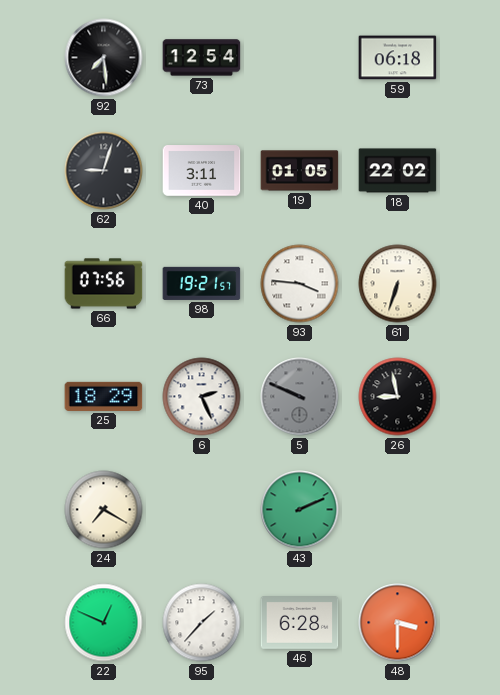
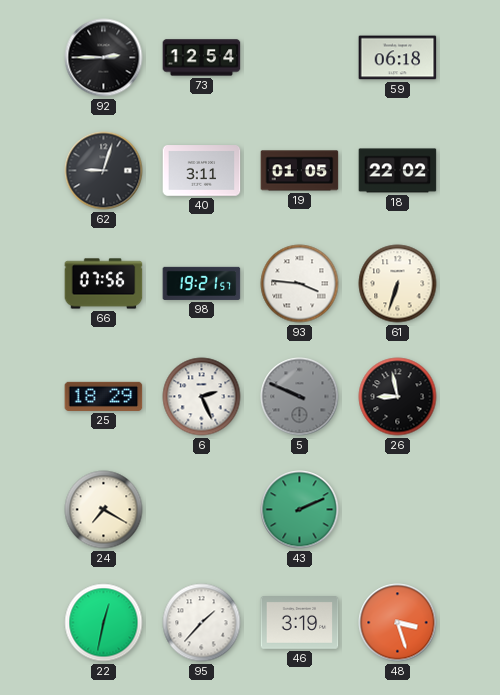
92: 7:29 -> 2:45 (104, 58)
22: 12:49 -> 12:32 (104, 623)
46: 6:28 -> 3:19 (300, 623)
48: 3:30 -> 3:27 (398, 623)
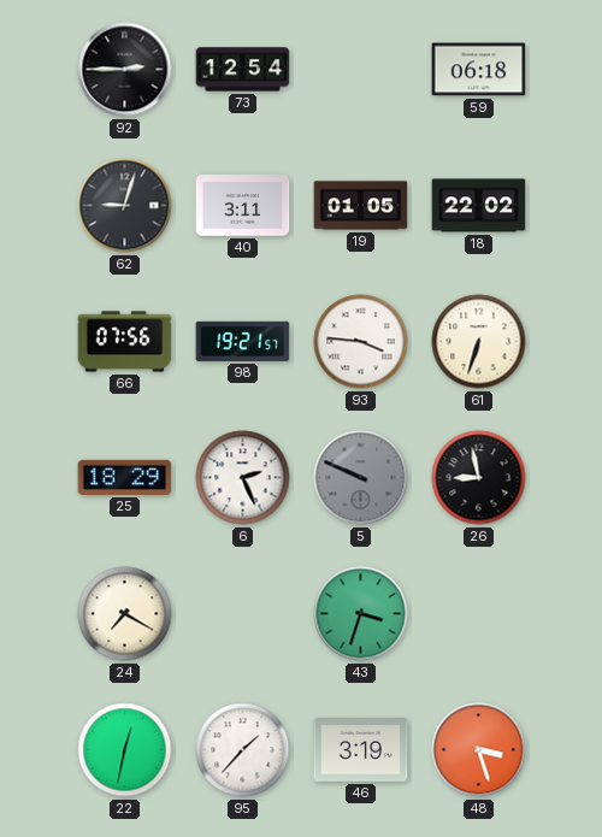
43: 2:11 -> 3:33 (361, 614)
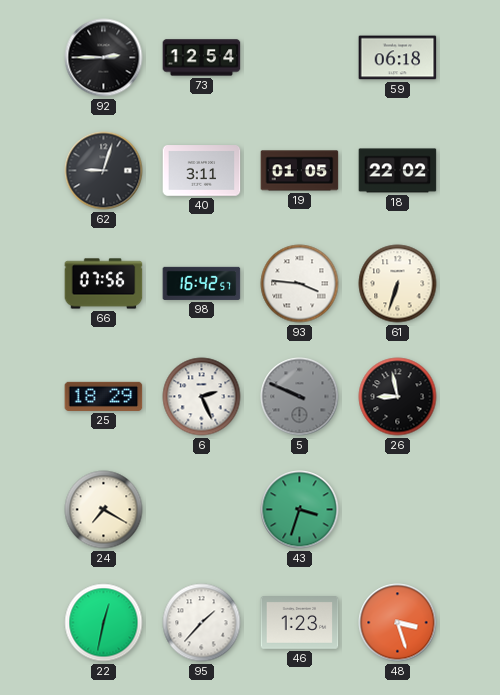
98: 19:21 -> 16:42 (202, 283)
46: 3:19 -> 1:23 (300, 623)
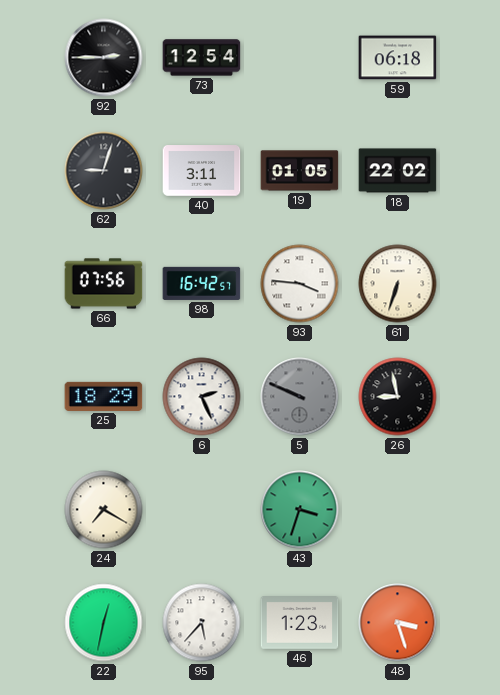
95: 1:37 -> 5:37 (202, 623)
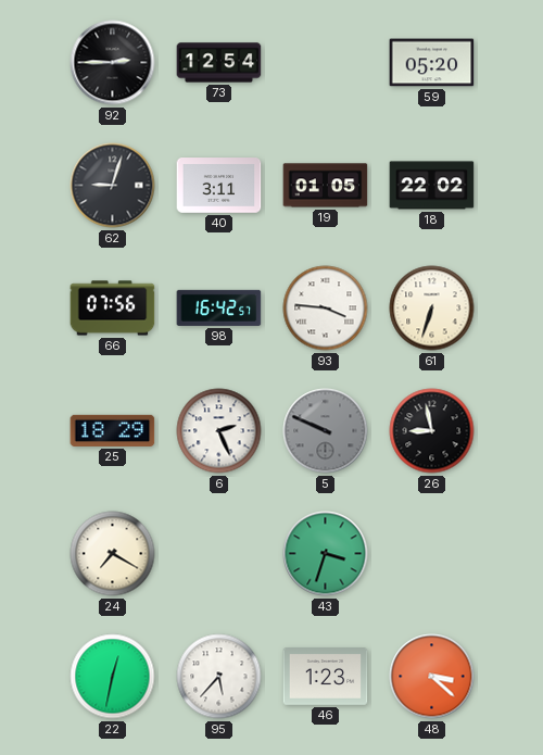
59: 06:18 -> 05:20 (432, 63)
48: 3:27 -> 3:22 (432, 677)
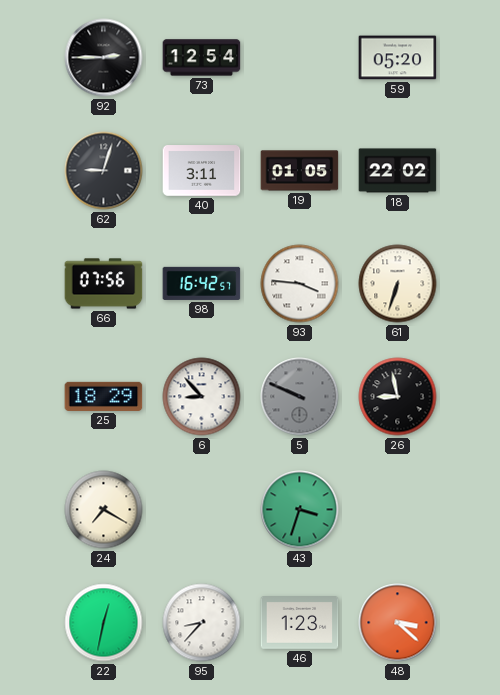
6: 2:26 -> 8:53 (202, 397)
95: 5:37 -> 8:37 (202, 623)
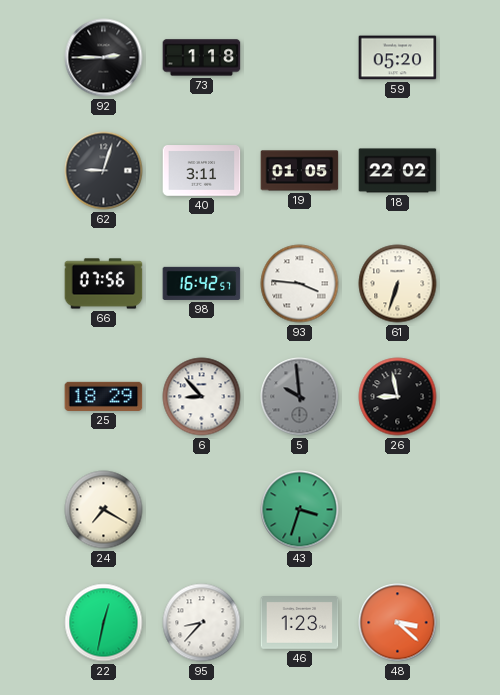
73: 12:54 -> 1:18 (202, 58)
5: 9:49 -> 9:59 (300, 397)
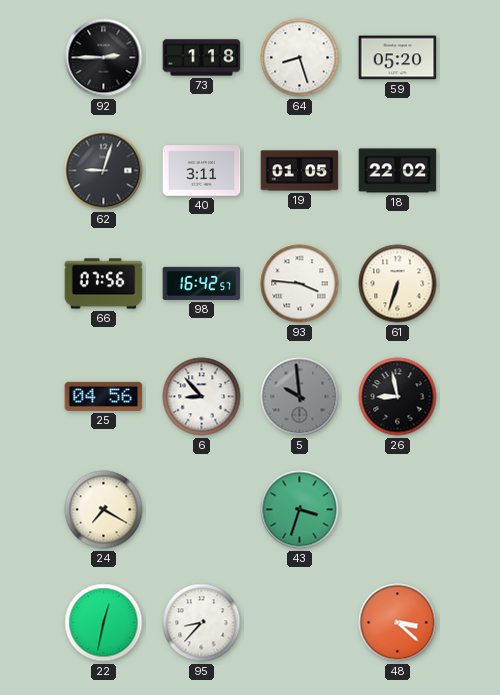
64: none -> 8:27 (300, 58)
25: 18:29 -> 04:56 (104, 396)
46: 1:23 -> none (300, 623)
